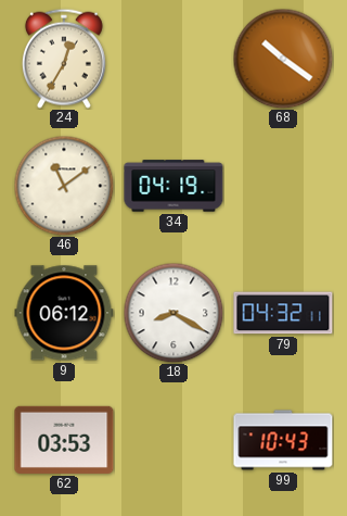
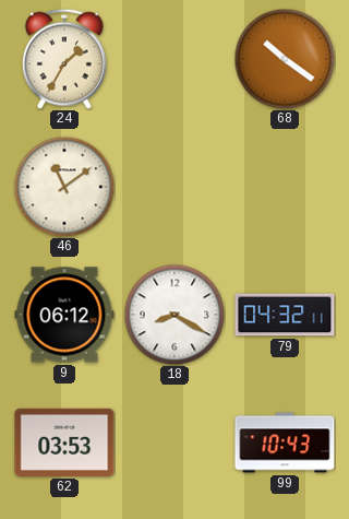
24: 12:35 -> 1:35 (64, 59)
34: 04:19 -> none (173, 186)
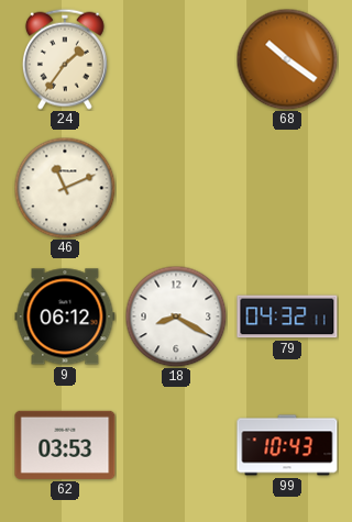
24: 1:35 -> 1:36 (65, 59)
46: 11:09 -> 11:11 (65, 188)
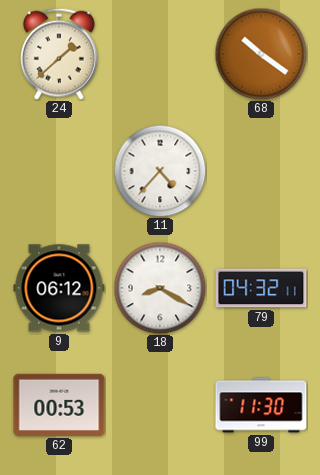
24: 1:36 -> 1:38 (59, 54)
46: 11:11 -> none (65, 188)
11: none -> 4:37 (160, 171)
62: 03:53 -> 00:53 (59, 405)
99: 10:43 -> 11:30 (261, 405)
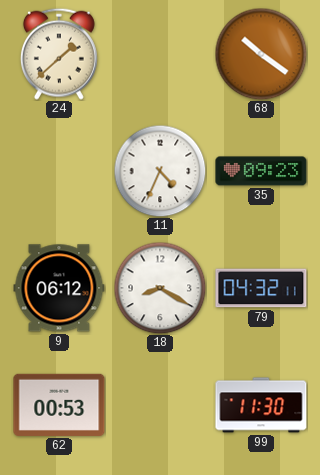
11: 4:37 -> 4:34 (160, 171)
35: none -> 09:23 (261, 171)
